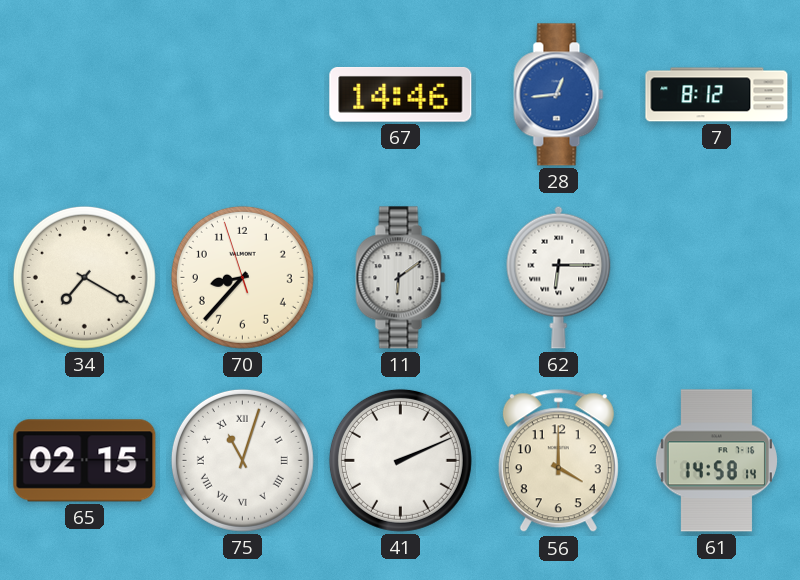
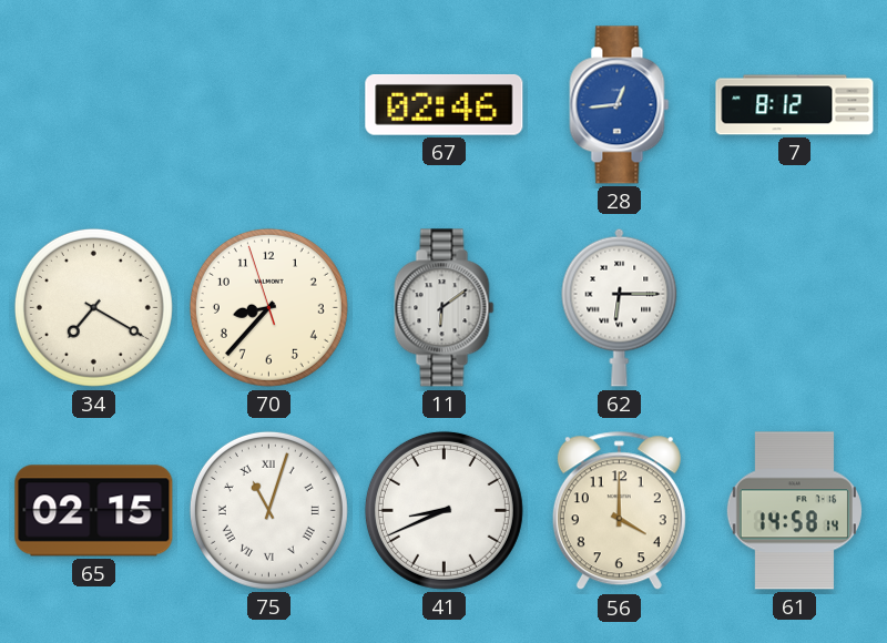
67: 14:46 -> 02:46 (445, 104)
41: 2:11 -> 8:41 (443, 510)
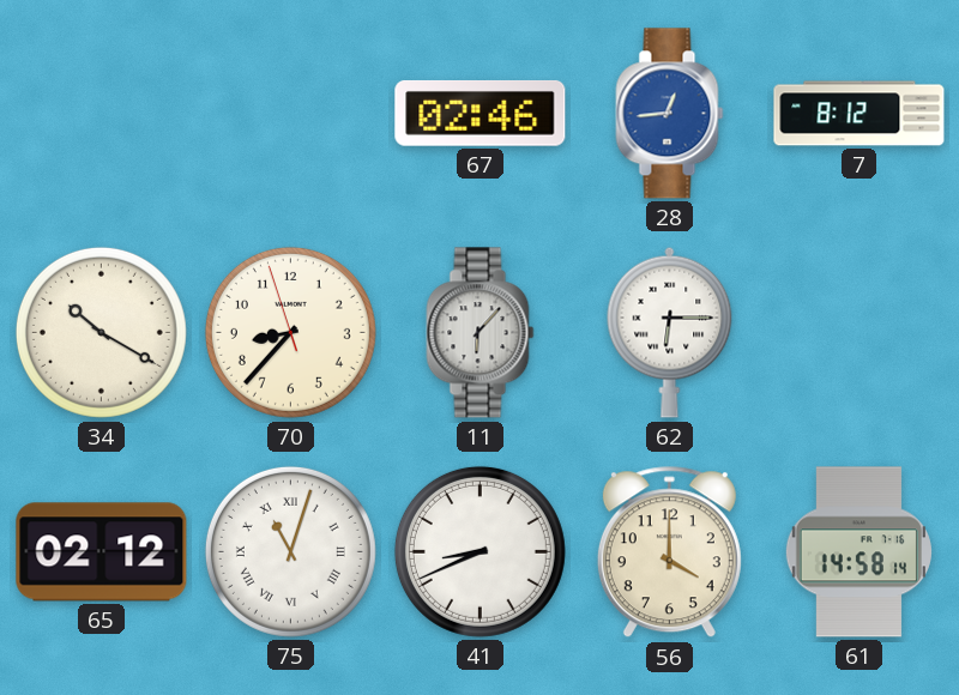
34: 7:20 -> 10:20 (101, 332)
11: 6:09 -> 6:07 (481, 333)
65: 02:15 -> 02:12 (102, 552)
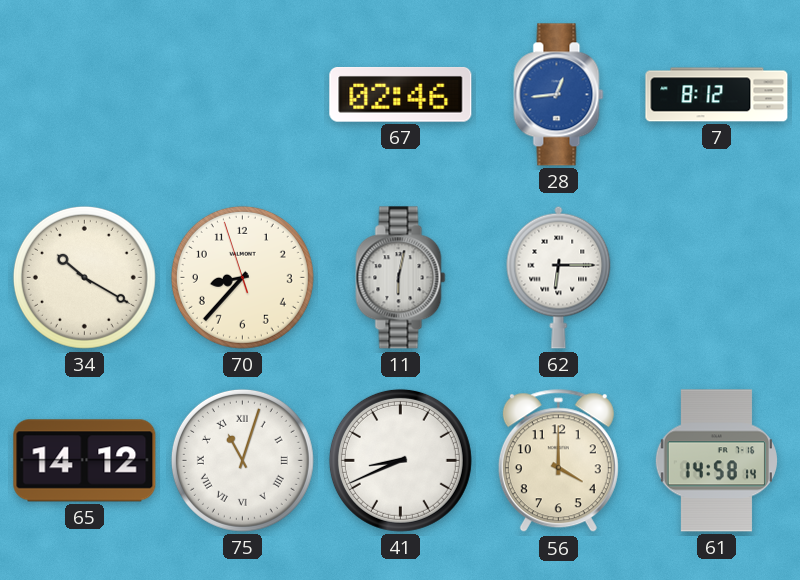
11: 6:07 -> 6:02 (401, 278)
65: 02:12 -> 14:12 (85, 461)
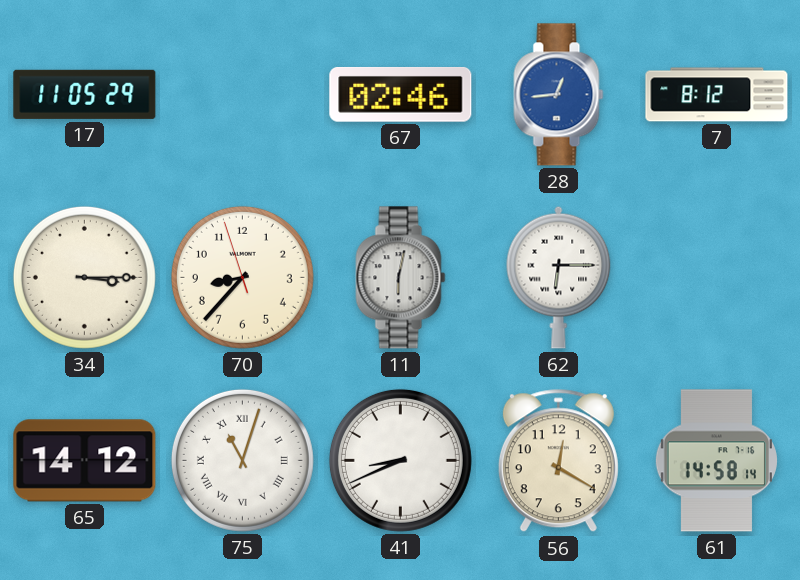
17: none -> 11:05 (85, 94)
34: 10:20 -> 3:15 (84, 277)
56: 4:00 -> 12:20 (558, 461)
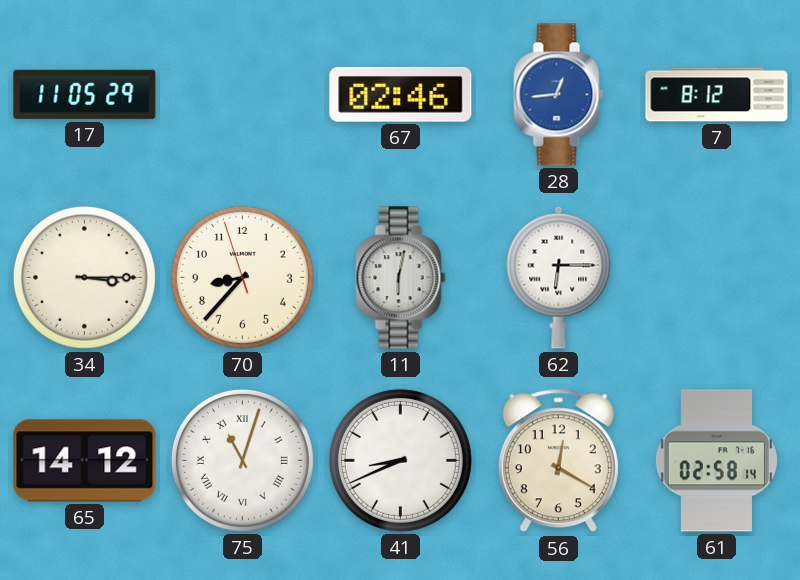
61: 14:58 -> 02:58 (716, 461)
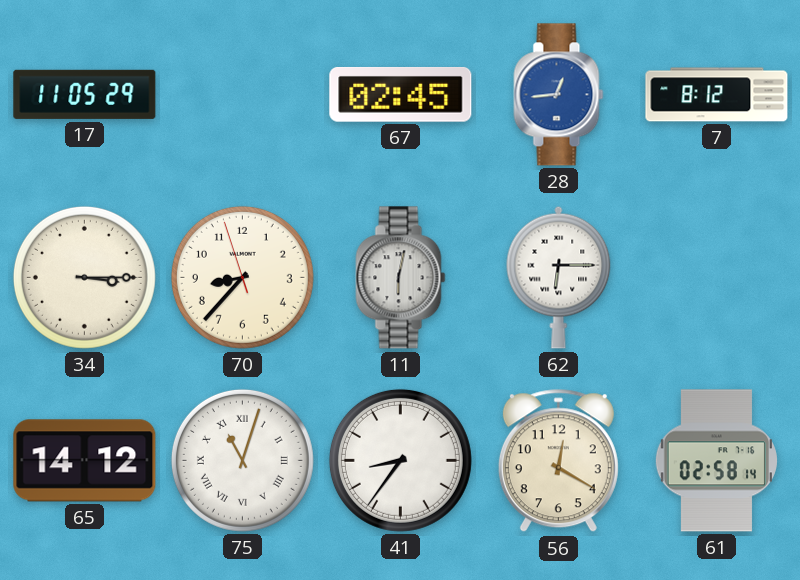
67: 02:46 -> 02:45 (401, 94)
41: 8:41 -> 8:36 (400, 460)
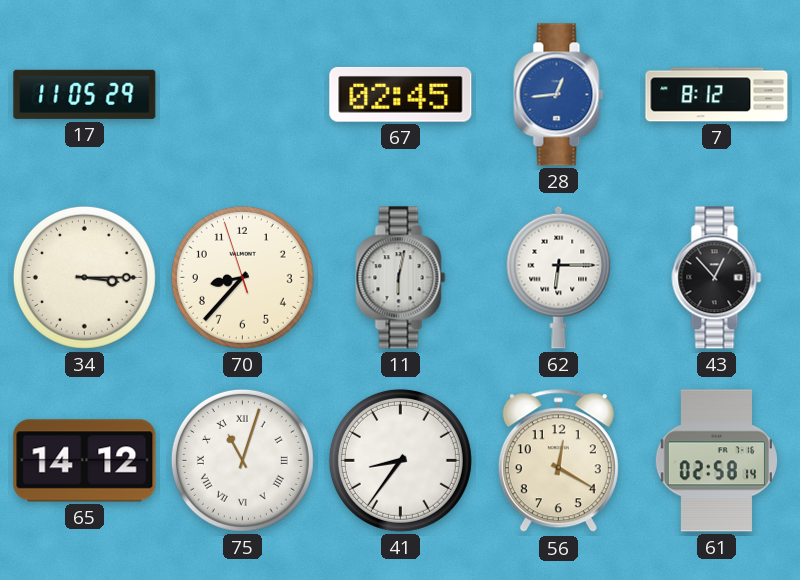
43: none -> 12:53 (717, 278)
